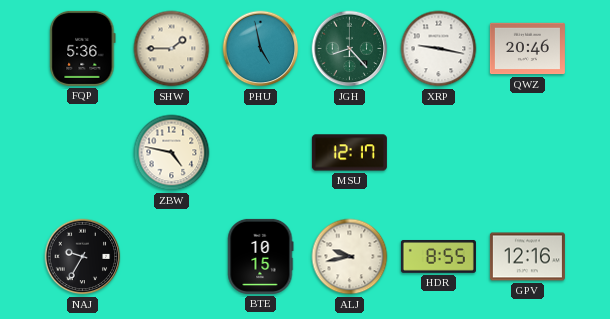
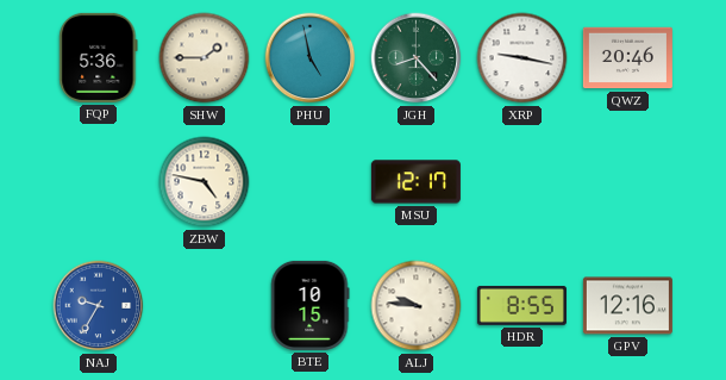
NAJ dial: black -> blue (99, 306)
ALJ: 9:43 -> 9:46 (417, 306)
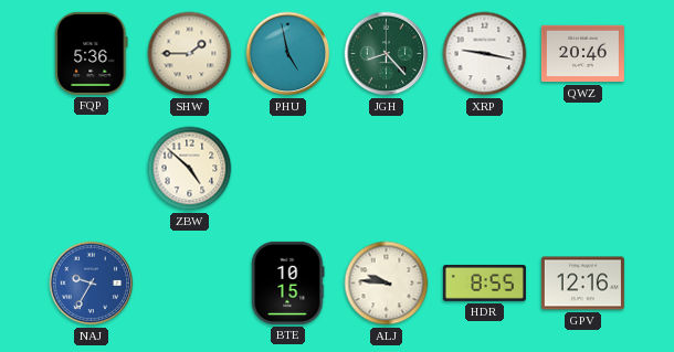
ZBW: 4:47 -> 4:52 (190, 169)
MSU: 12:17 -> none (415, 182)
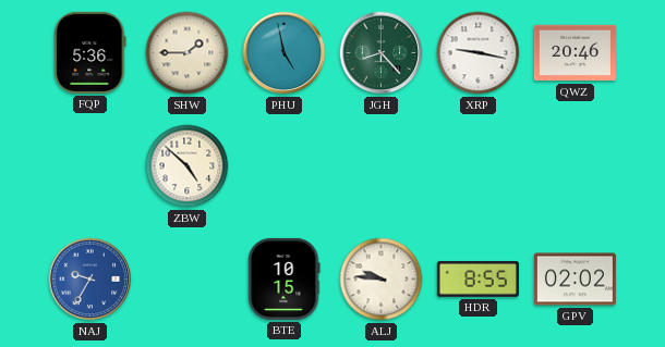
GPV: 12:16 -> 02:02 (575, 280)
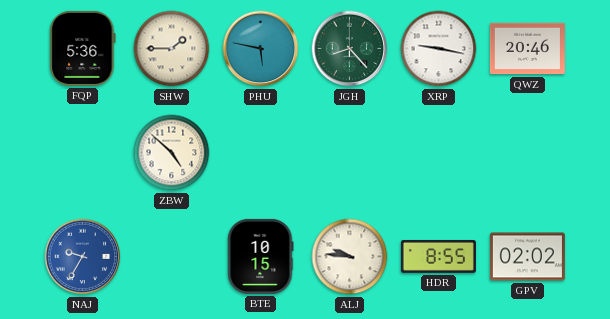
PHU: 4:58 -> 5:47 (261, 49)
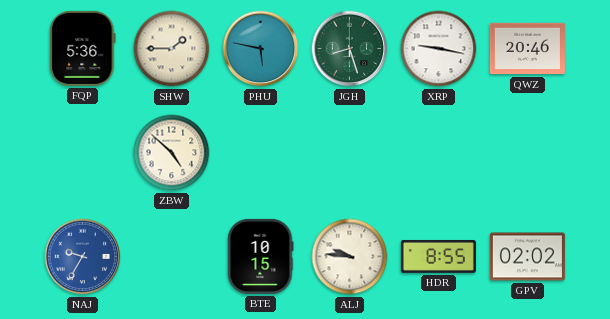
JGH: 8:23 -> 8:27 (350, 49)
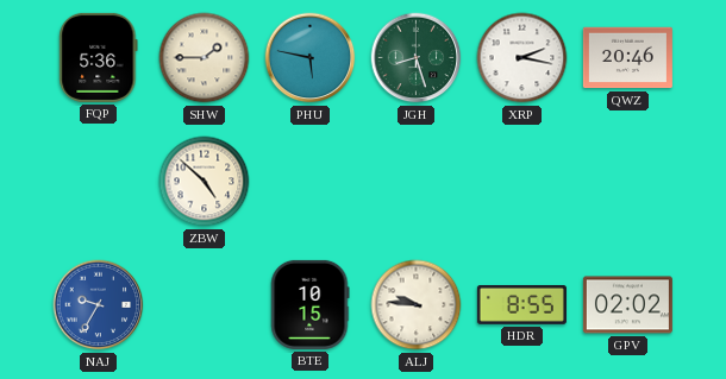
XRP: 9:17 -> 2:17 (522, 58)
